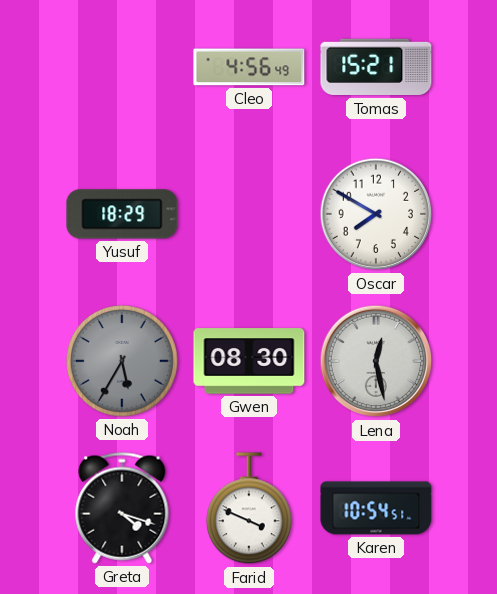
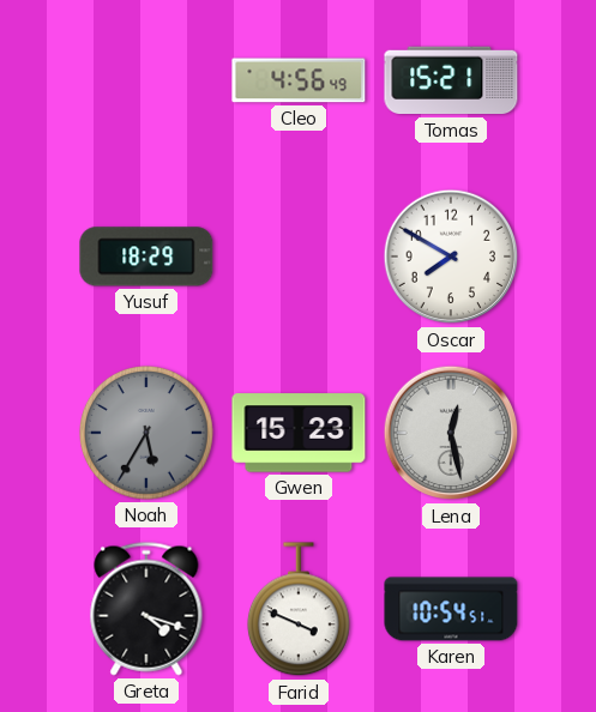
Gwen: 08:30 -> 15:23 (299, 433)
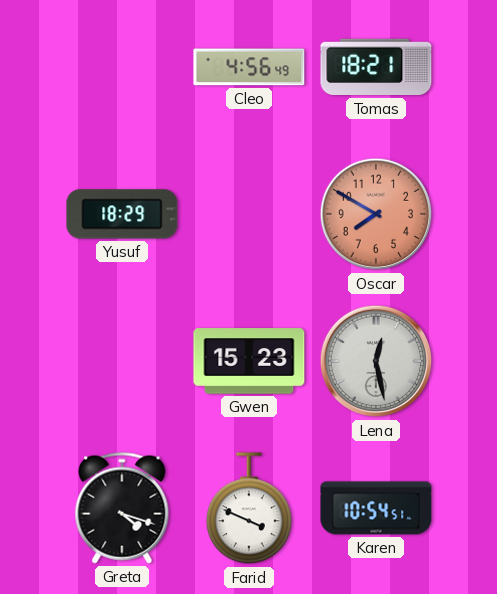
Tomas: 15:21 -> 18:21 (376, 67)
Oscar dial: white -> salmon (376, 214)
Noah: 5:35 -> none (146, 433)
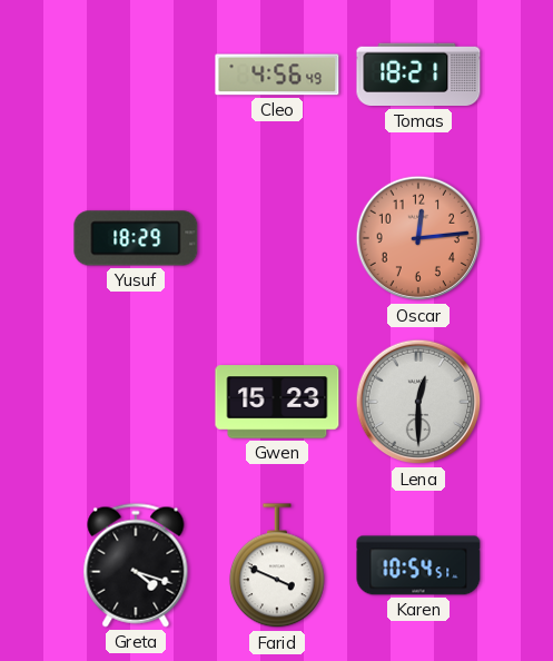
Oscar: 7:50 -> 12:14 (418, 238)
Lena: 12:28 -> 12:30 (418, 402)
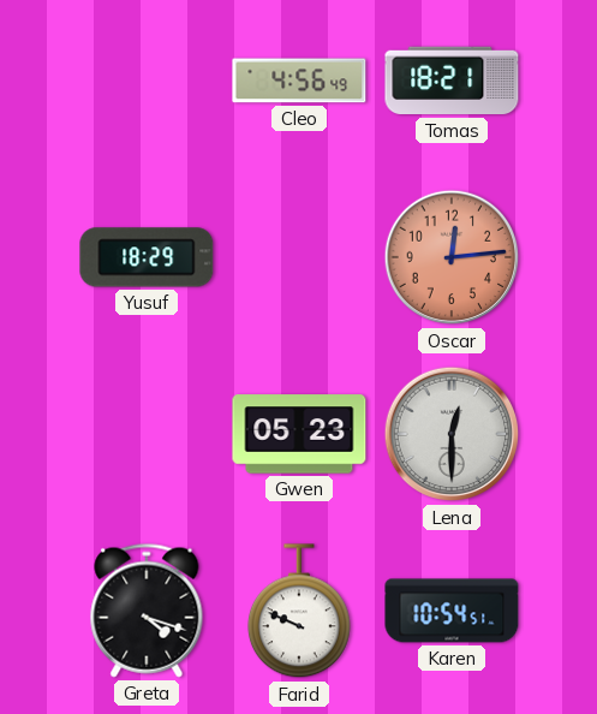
Gwen: 15:23 -> 05:23 (299, 434)
Farid: 3:49 -> 9:49 (299, 612)
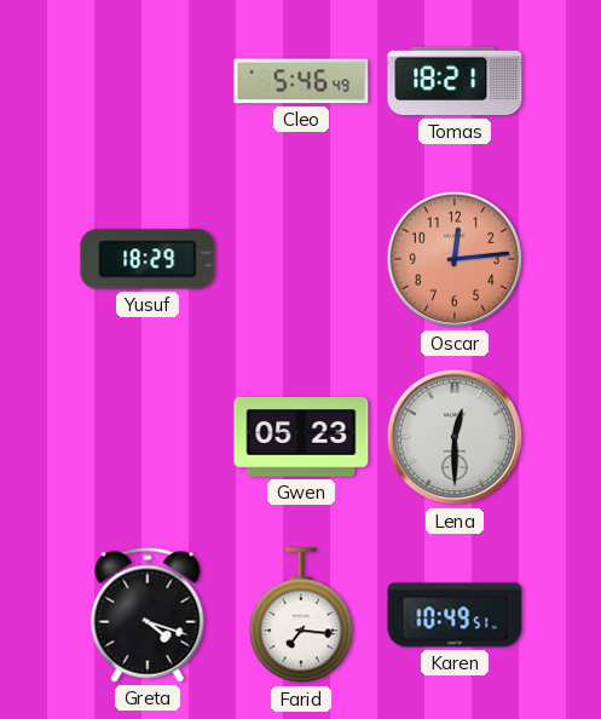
Cleo: 4:56 -> 5:46 (301, 81)
Farid: 9:49 -> 7:16 (301, 616)
Karen: 10:54 -> 10:49 (455, 615)
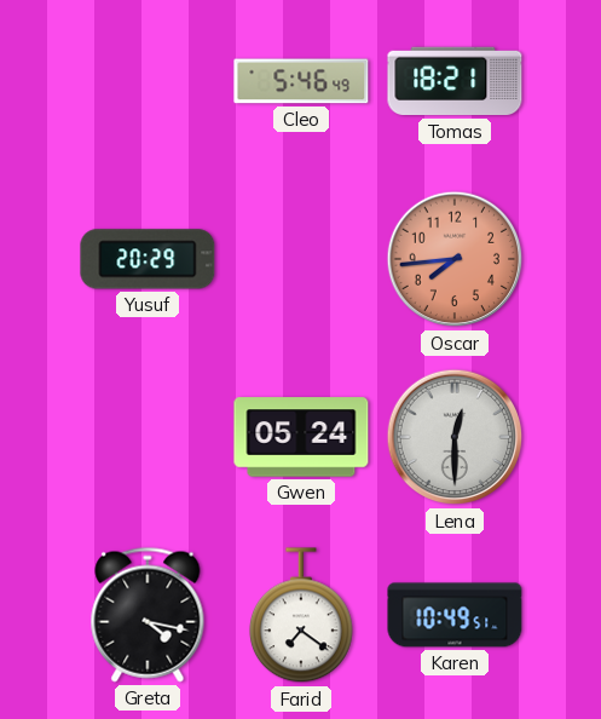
Yusuf: 18:29 -> 20:29 (148, 259)
Oscar: 12:14 -> 7:44 (455, 259)
Gwen: 05:23 -> 05:24 (301, 437)
Greta: 4:18 -> 4:17 (148, 615)
Farid: 7:16 -> 7:21 (301, 616)
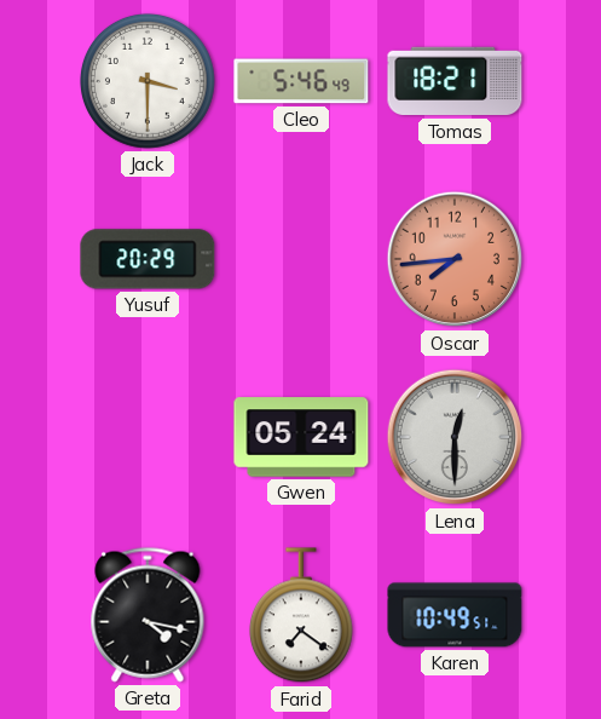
Jack: none -> 3:30 (148, 81)
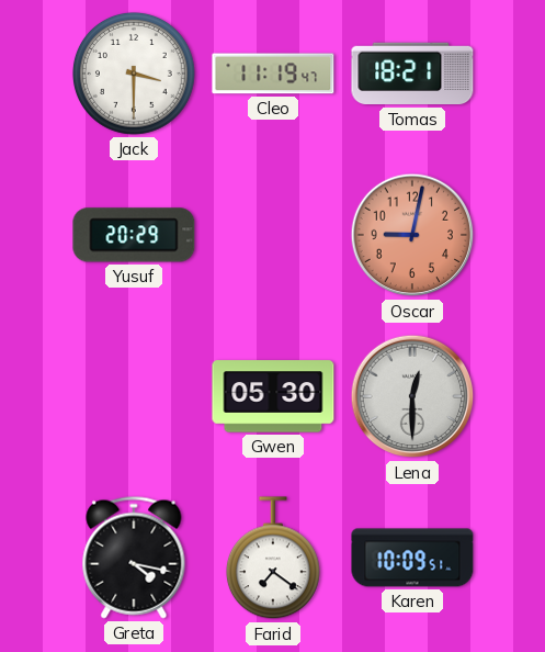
Cleo: 5:46 -> 11:19 (273, 74)
Oscar: 7:44 -> 9:02 (412, 235)
Gwen: 05:24 -> 05:30 (273, 396)
Karen: 10:49 -> 10:09 (412, 558)
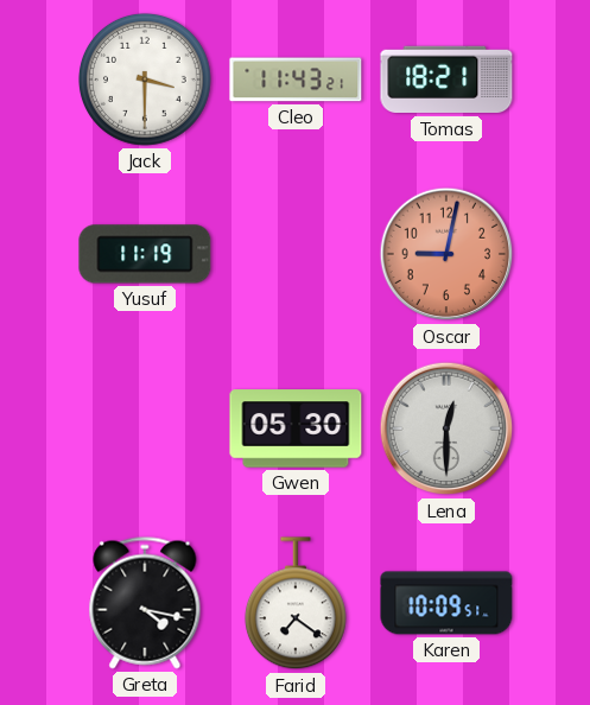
Cleo: 11:19 -> 11:43 (296, 80)
Yusuf: 20:29 -> 11:19 (145, 254)
